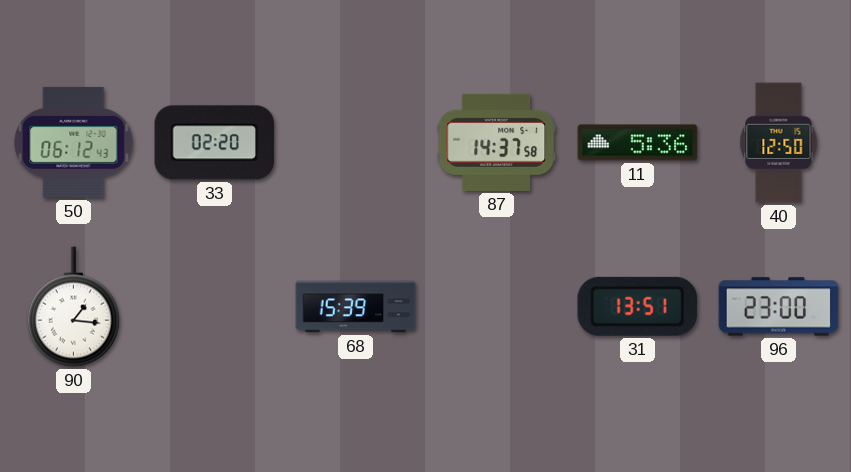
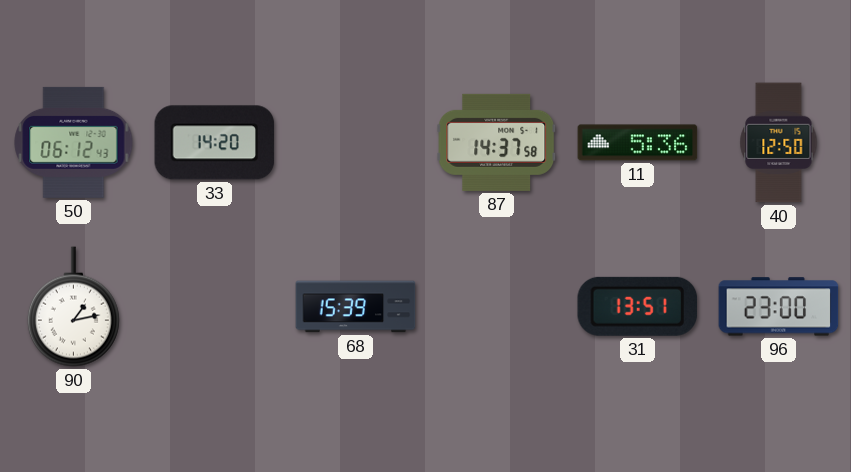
33: 02:20 -> 14:20 (215, 143)
90: 1:16 -> 1:13 (73, 307)
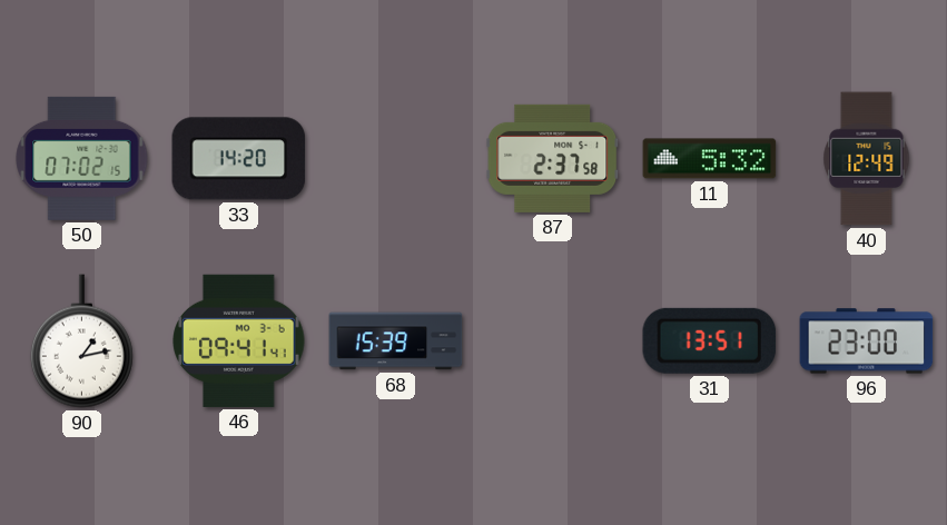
50: 06:12 -> 07:02 (82, 158)
87: 14:37 -> 2:37 (553, 158)
11: 5:36 -> 5:32 (710, 159)
40: 12:50 -> 12:49 (867, 159)
46: none -> 09:41 (239, 340)
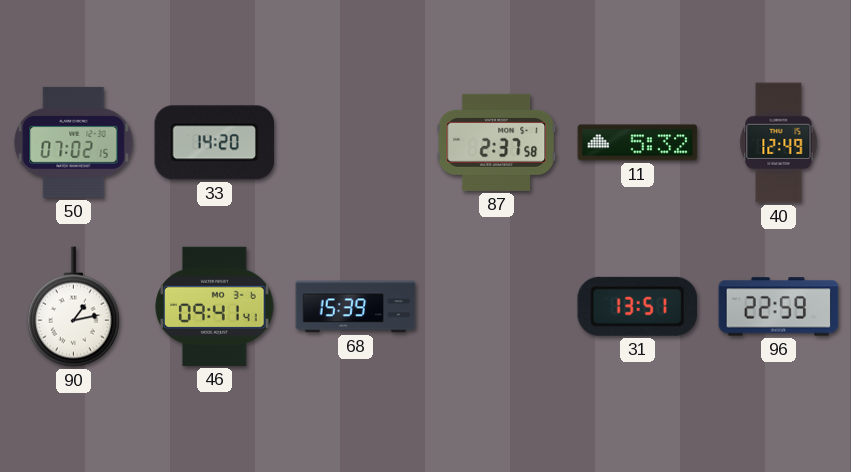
96: 23:00 -> 22:59 (779, 307)
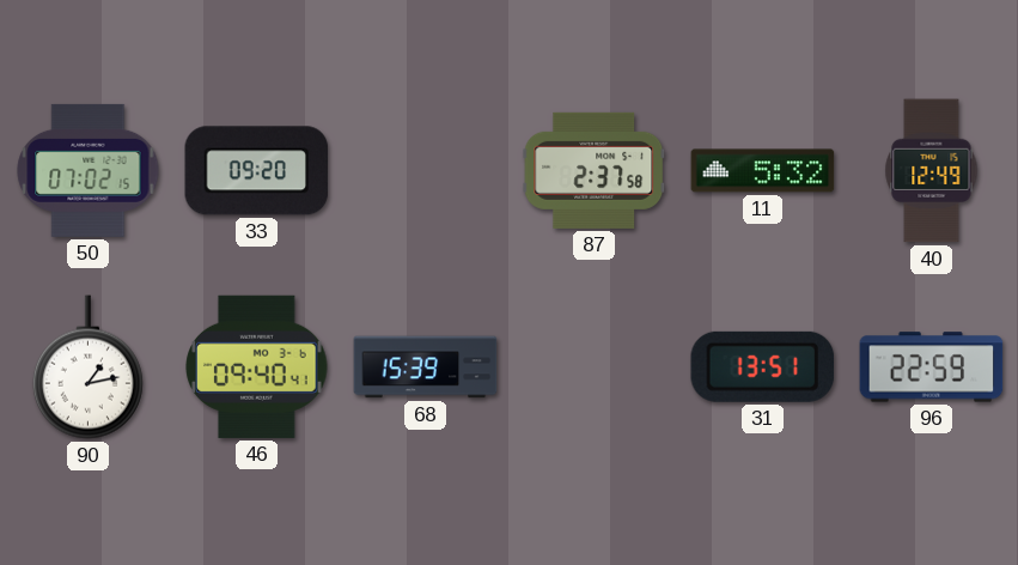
33: 14:20 -> 09:20 (257, 171)
46: 09:41 -> 09:40 (257, 366)
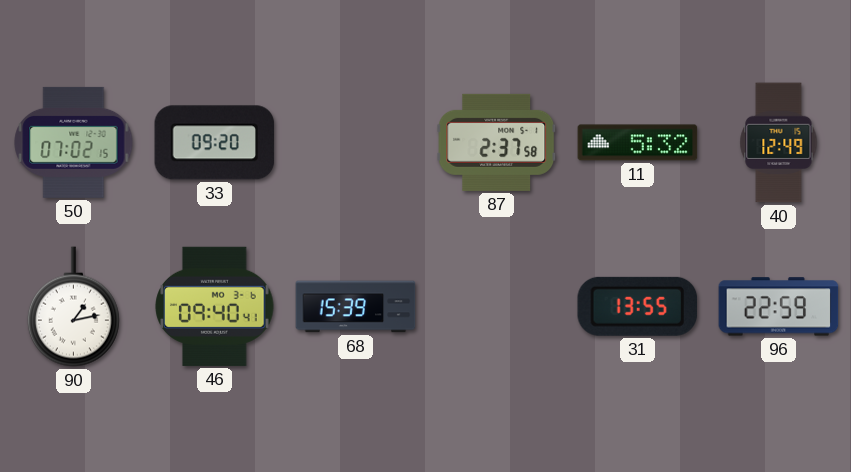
31: 13:51 -> 13:55 (638, 306)
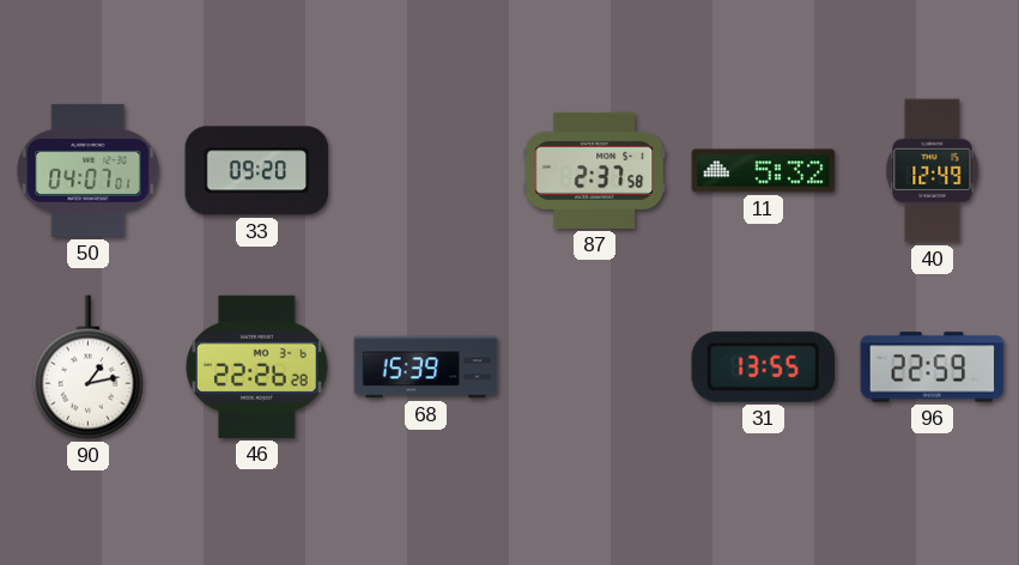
50: 07:02 -> 04:07 (89, 170)
46: 09:40 -> 22:26 (257, 366)
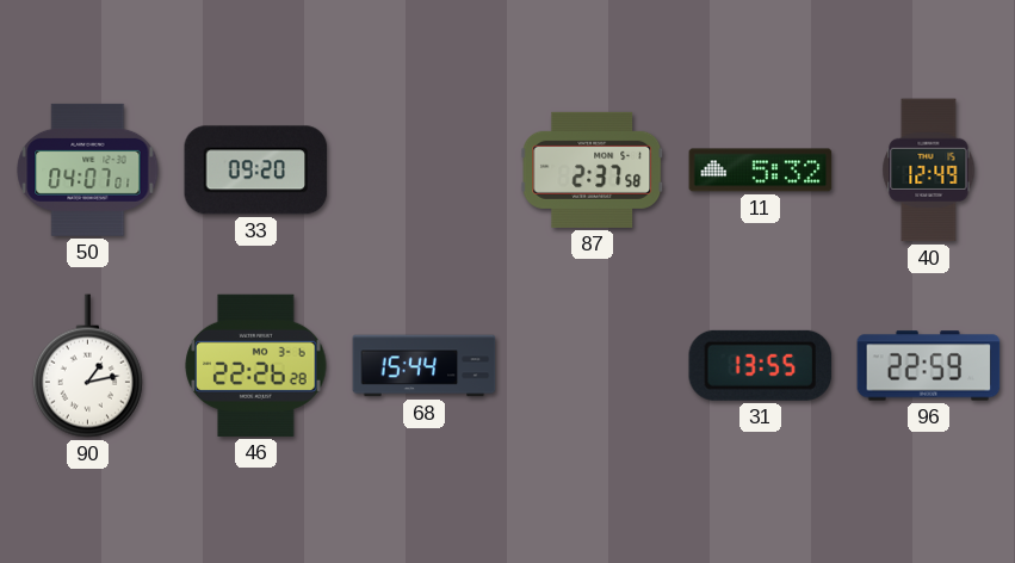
68: 15:39 -> 15:44 (425, 366)
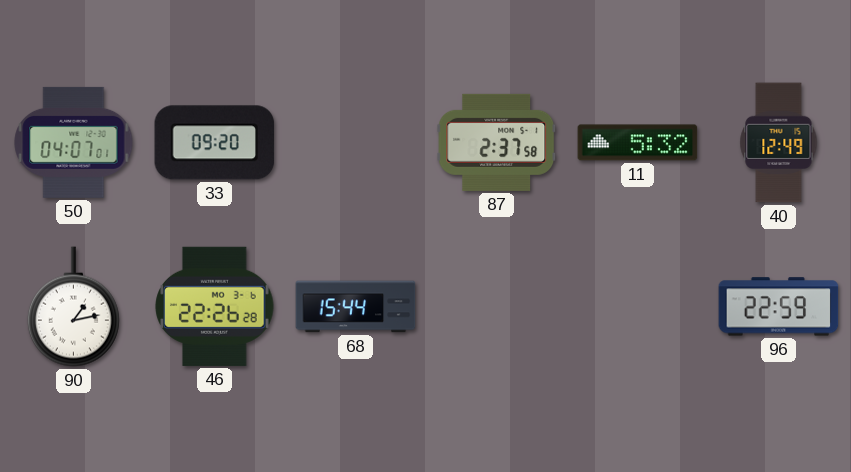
31: 13:55 -> none (761, 365)
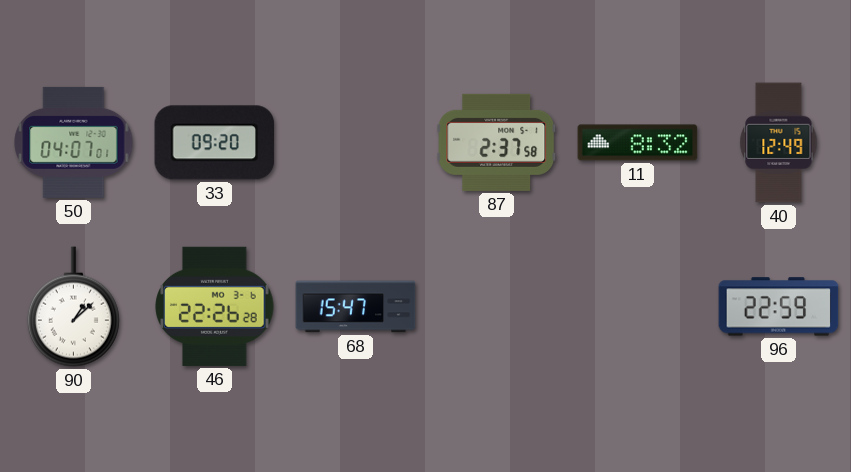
11: 5:32 -> 8:32 (638, 143)
90: 1:13 -> 1:08 (73, 307)
68: 15:44 -> 15:47 (356, 307)
